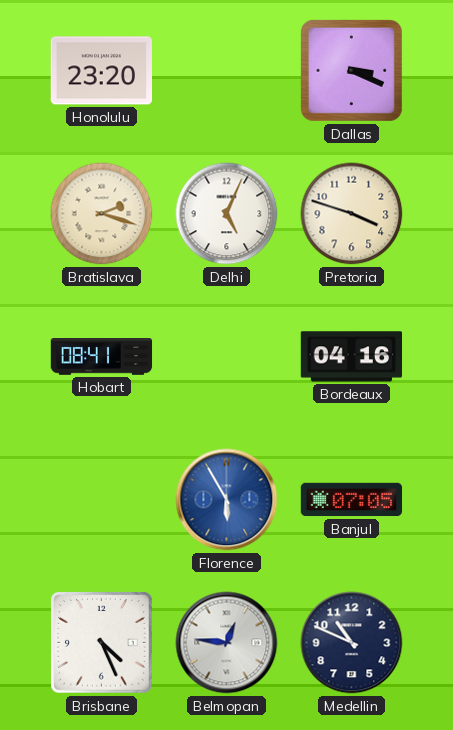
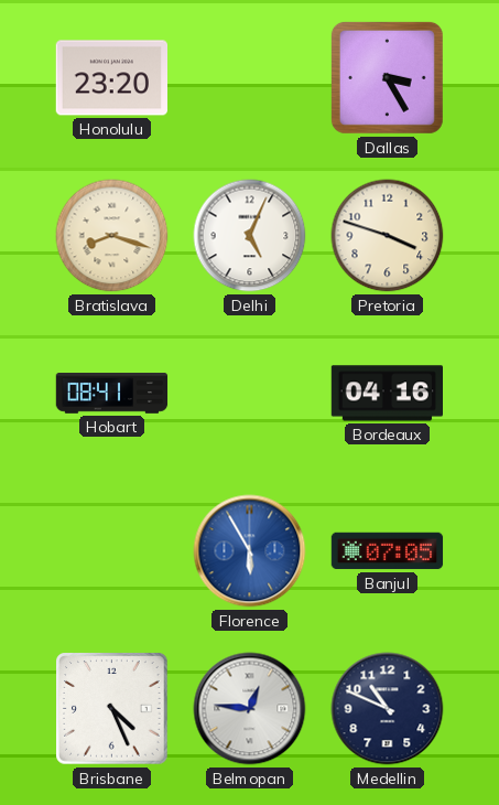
Dallas: 3:19 -> 3:25 (387, 77)
Bratislava: 2:18 -> 8:18 (112, 236)
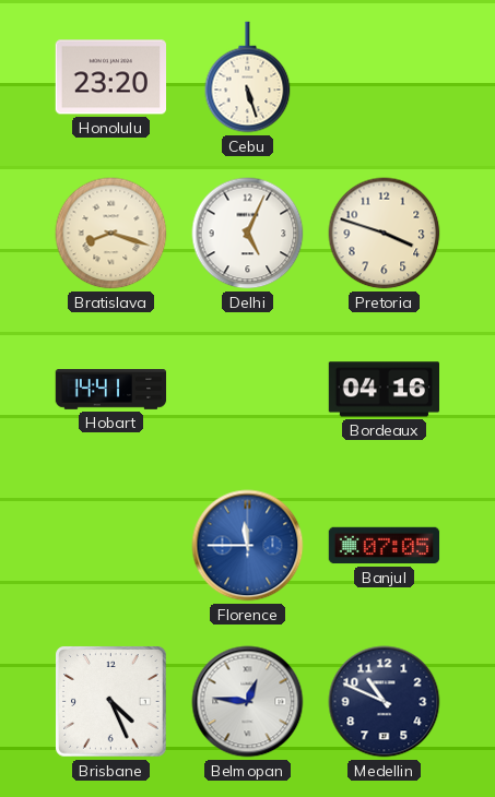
Cebu: none -> 5:27 (248, 78)
Dallas: 3:25 -> none (387, 77)
Hobart: 08:41 -> 14:41 (111, 390)
Florence: 5:55 -> 11:45 (248, 546)
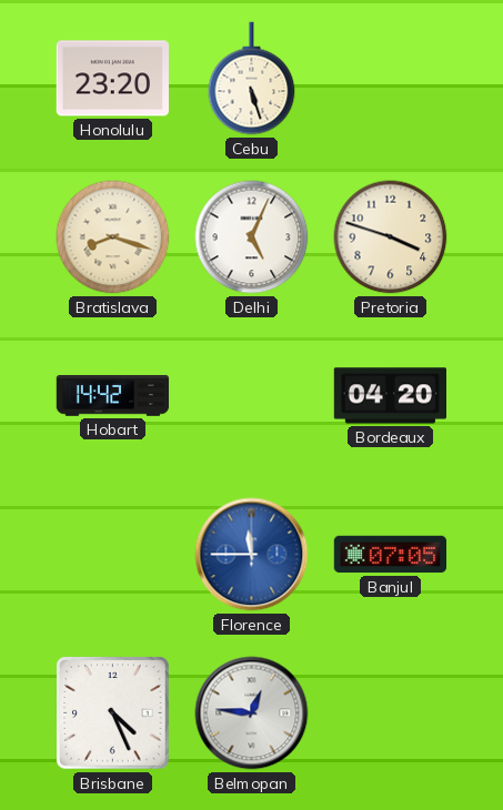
Hobart: 14:41 -> 14:42 (113, 396)
Bordeaux: 04:16 -> 04:20 (391, 396)
Medellin: 10:49 -> none (385, 702)
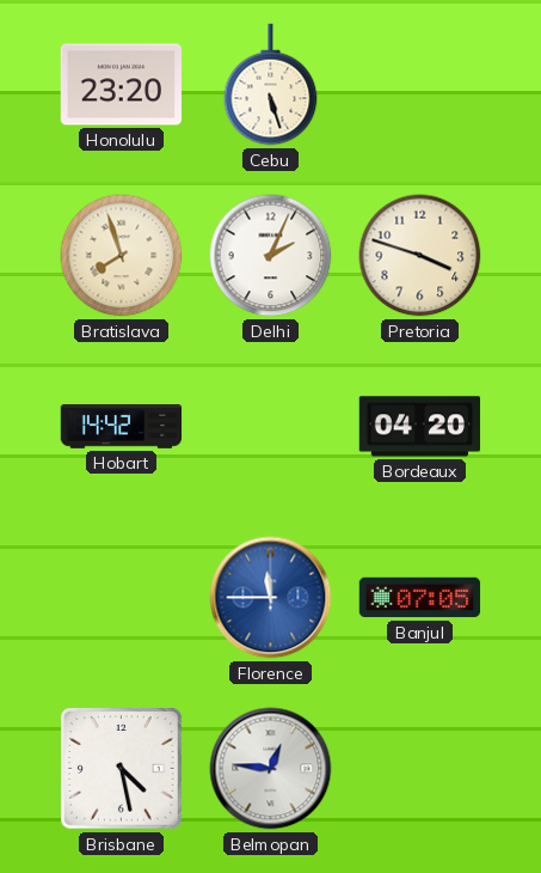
Bratislava: 8:18 -> 7:57 (122, 256)
Delhi: 5:04 -> 2:04 (271, 256)
Brisbane: 4:26 -> 4:28 (122, 769)
